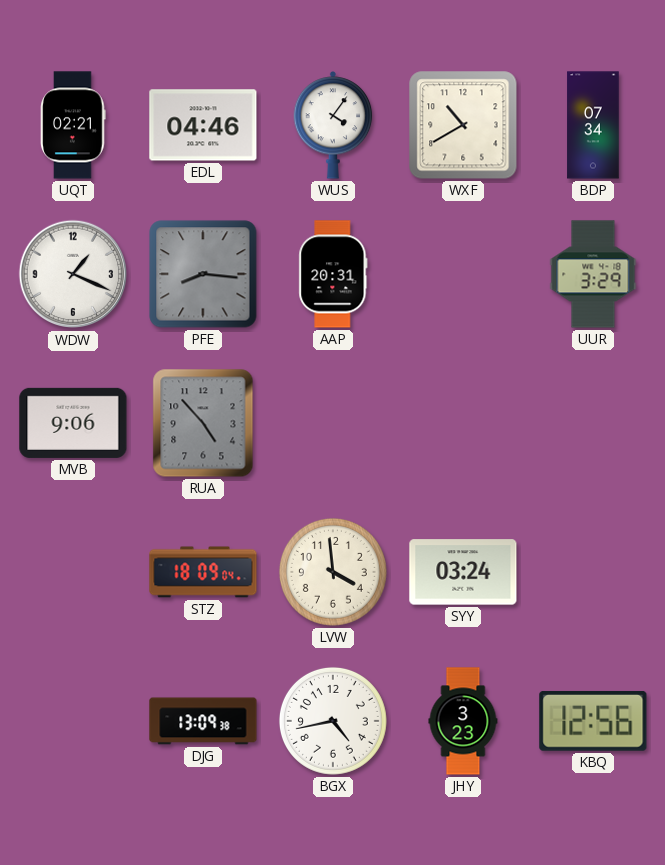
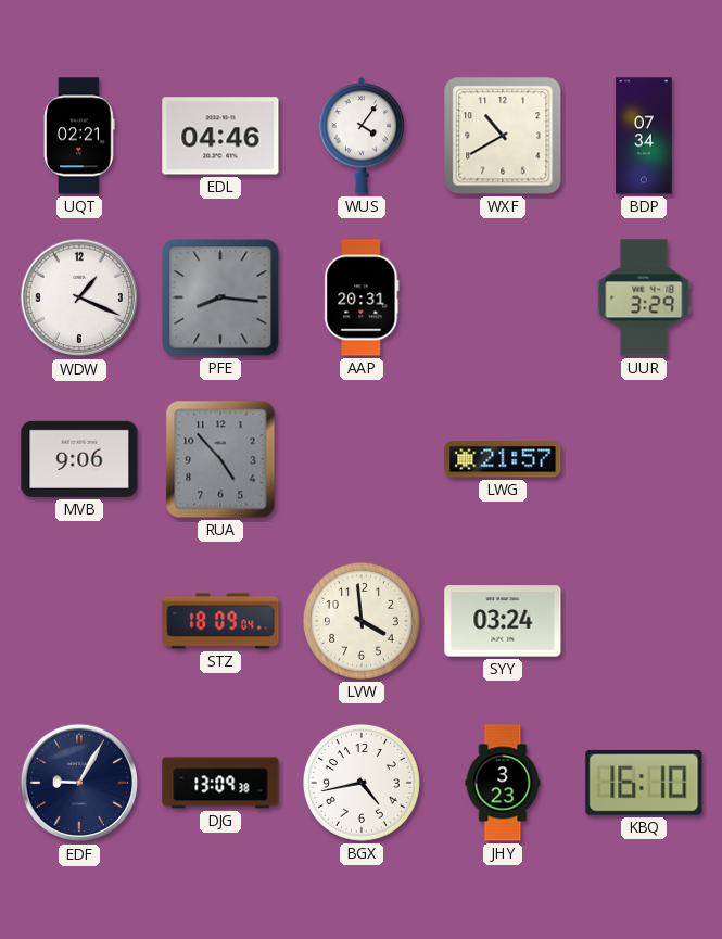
LWG: none -> 21:57 (503, 459)
EDF: none -> 9:05 (79, 783)
KBQ: 12:56 -> 16:10 (644, 783)
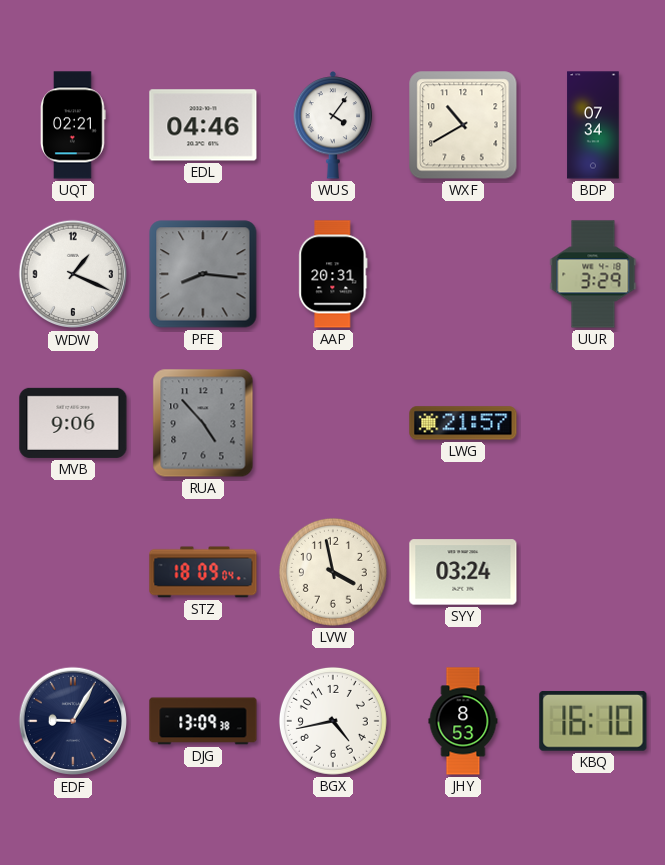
LVW: 3:59 -> 3:58 (333, 572)
JHY: 3:23 -> 8:53 (463, 721)
